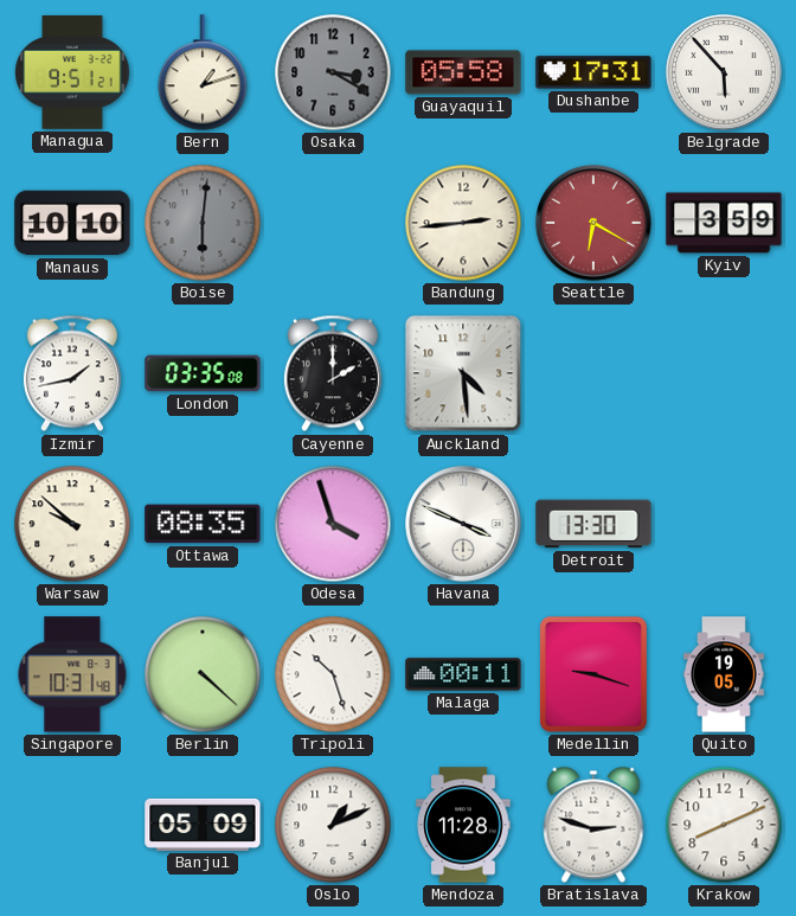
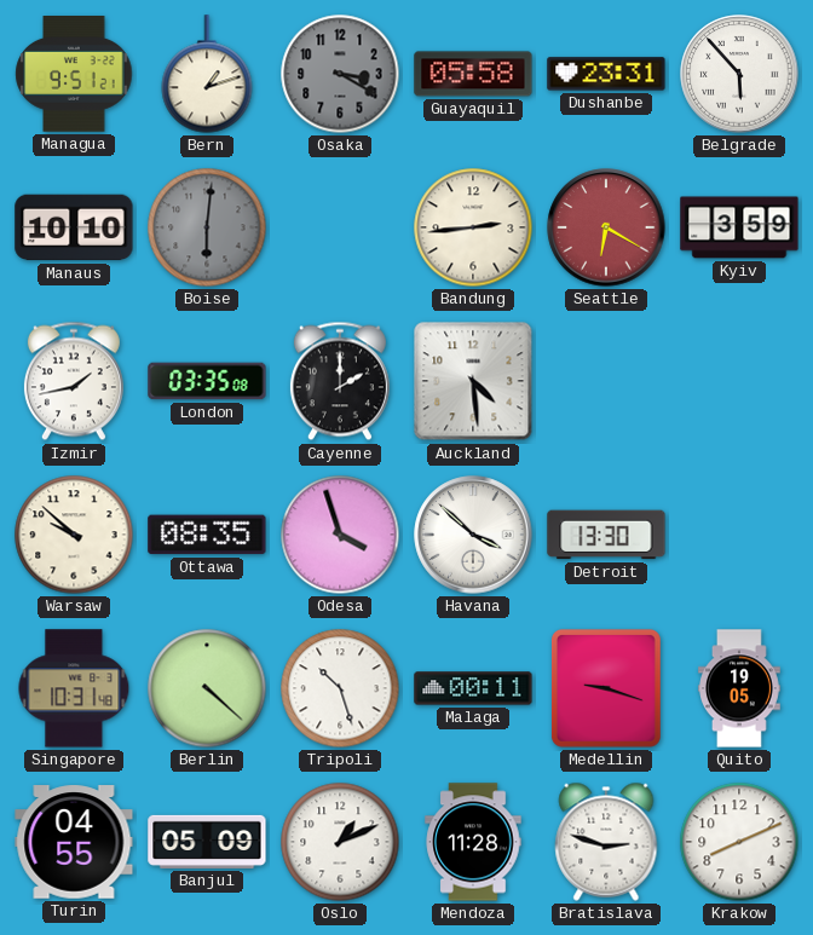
Dushanbe: 17:31 -> 23:31 (606, 74)
Havana: 3:49 -> 3:52 (473, 535)
Turin: none -> 04:55 (74, 842)
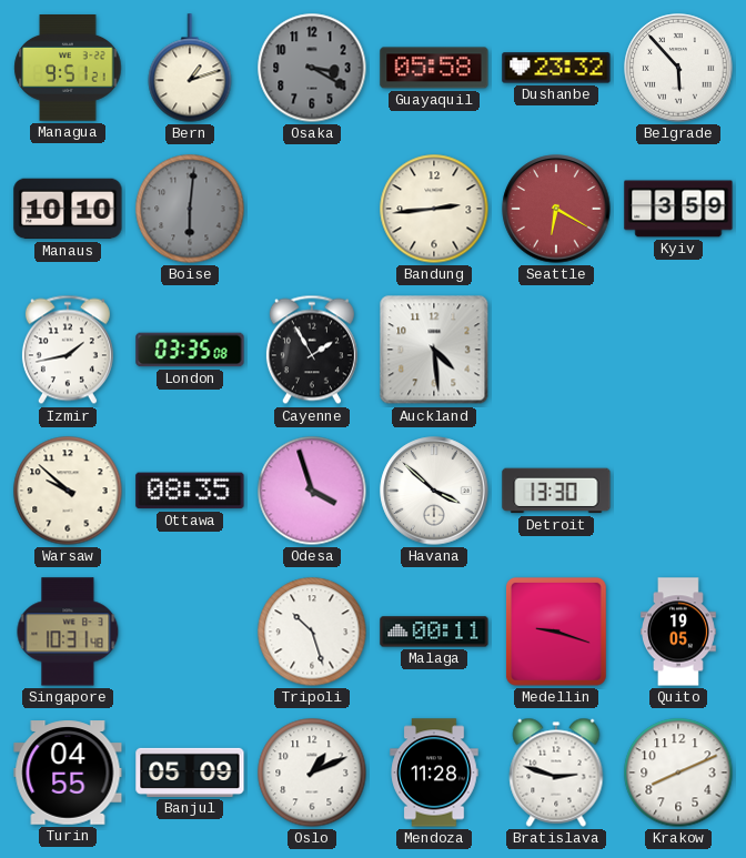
Dushanbe: 23:31 -> 23:32 (556, 68)
Cayenne: 2:00 -> 1:55 (312, 350)
Berlin: 4:22 -> none (207, 688)
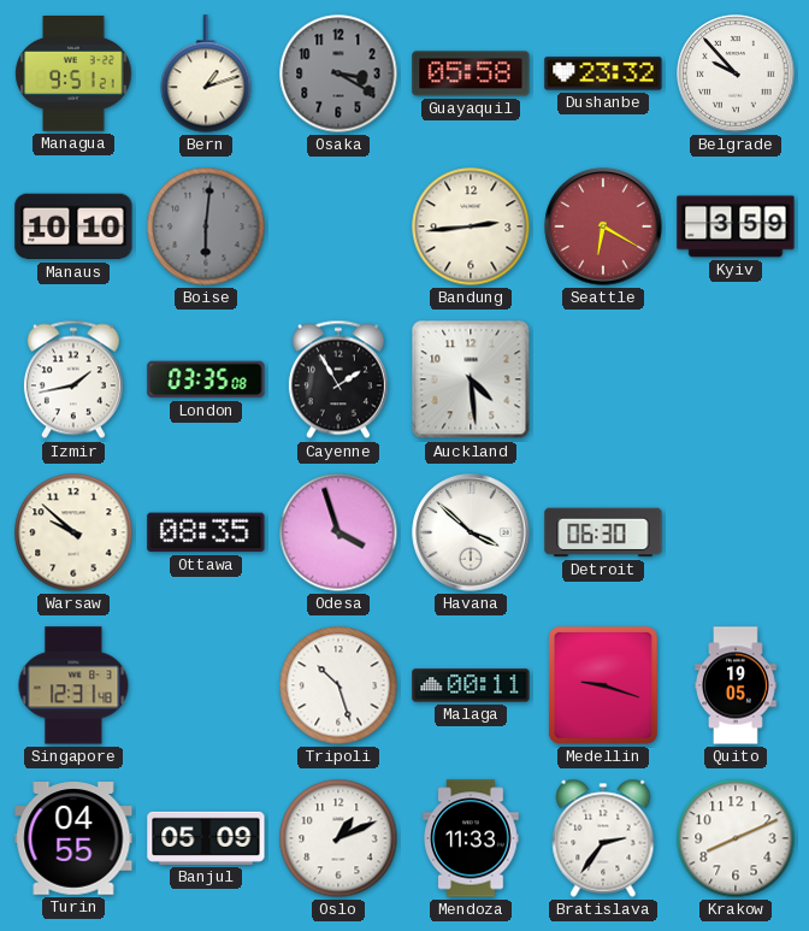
Belgrade: 5:53 -> 9:53 (736, 73)
Detroit: 13:30 -> 06:30 (603, 532)
Singapore: 10:31 -> 12:31 (73, 685)
Mendoza: 11:28 -> 11:33 (471, 838)
Bratislava: 2:48 -> 2:36 (603, 838)
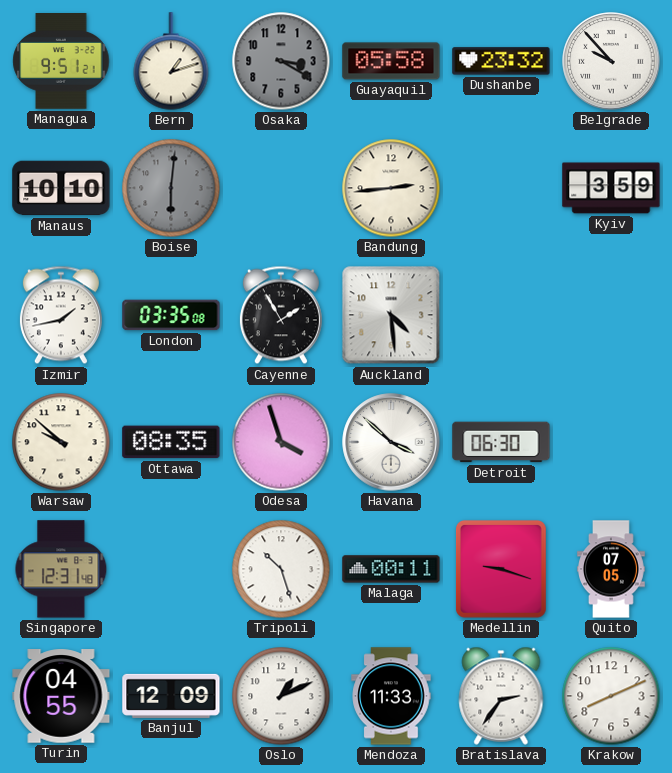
Seattle: 6:20 -> none (603, 226)
Quito: 19:05 -> 07:05 (612, 569)
Banjul: 05:09 -> 12:09 (171, 696)
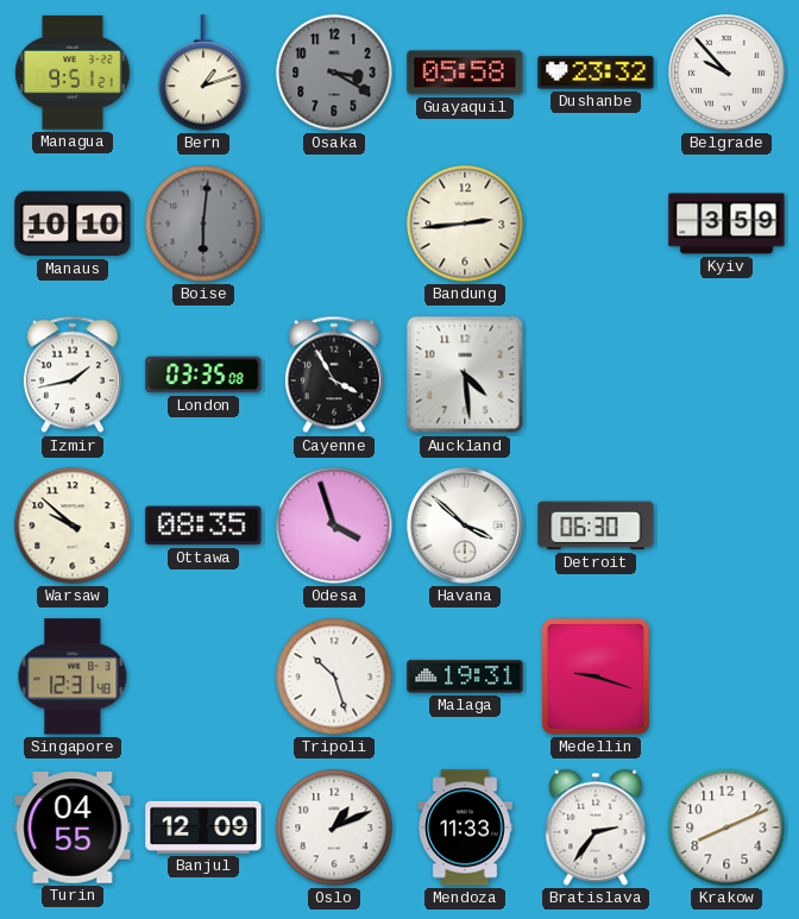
Cayenne: 1:55 -> 3:55 (334, 374)
Malaga: 00:11 -> 19:31 (465, 676)
Quito: 07:05 -> none (612, 569)
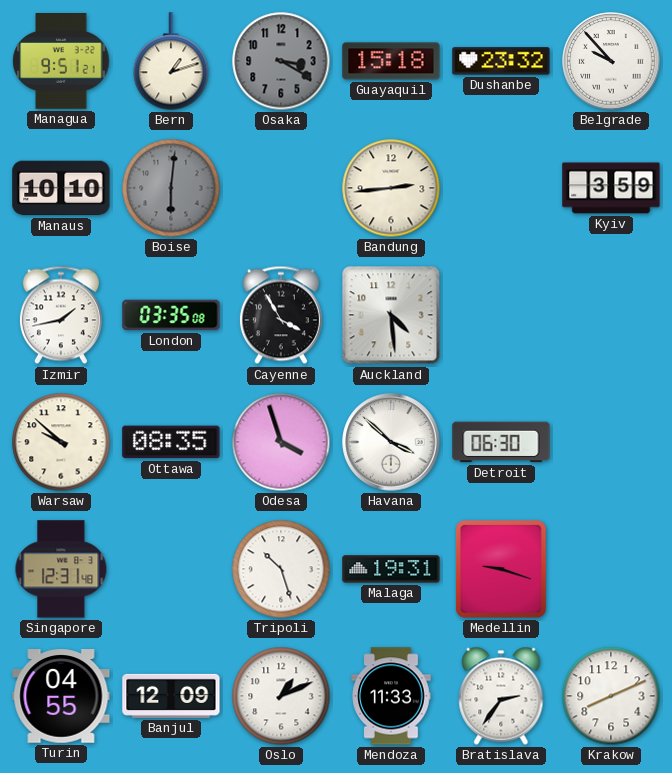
Guayaquil: 05:58 -> 15:18 (391, 61)
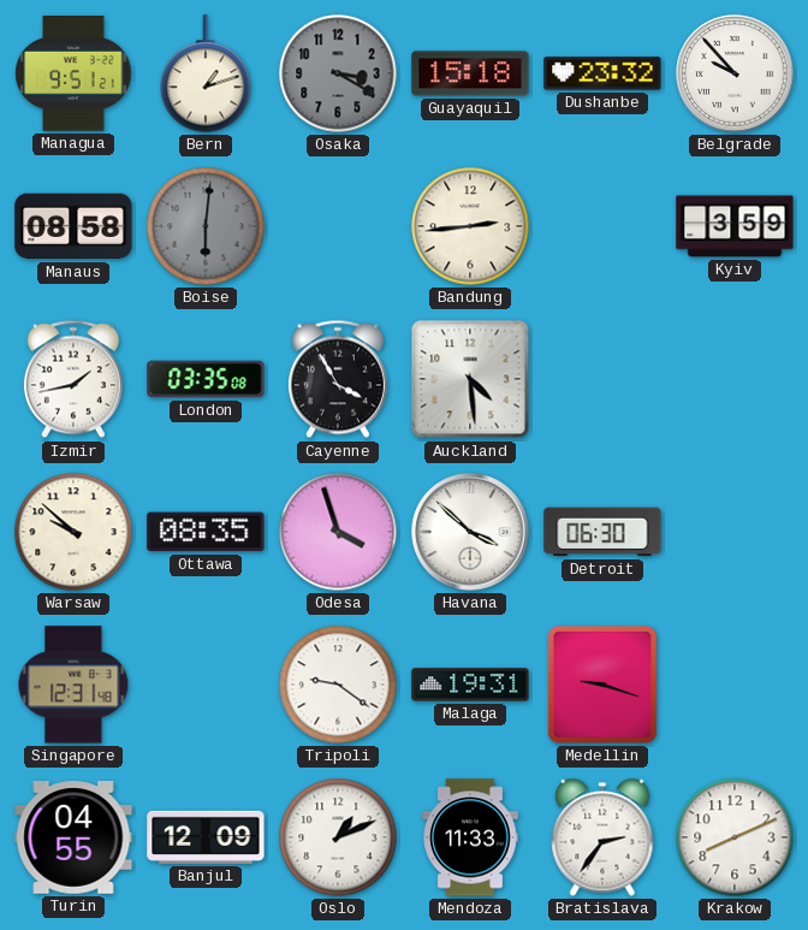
Manaus: 10:10 -> 08:58 (73, 226)
Tripoli: 10:27 -> 9:21 (338, 685)
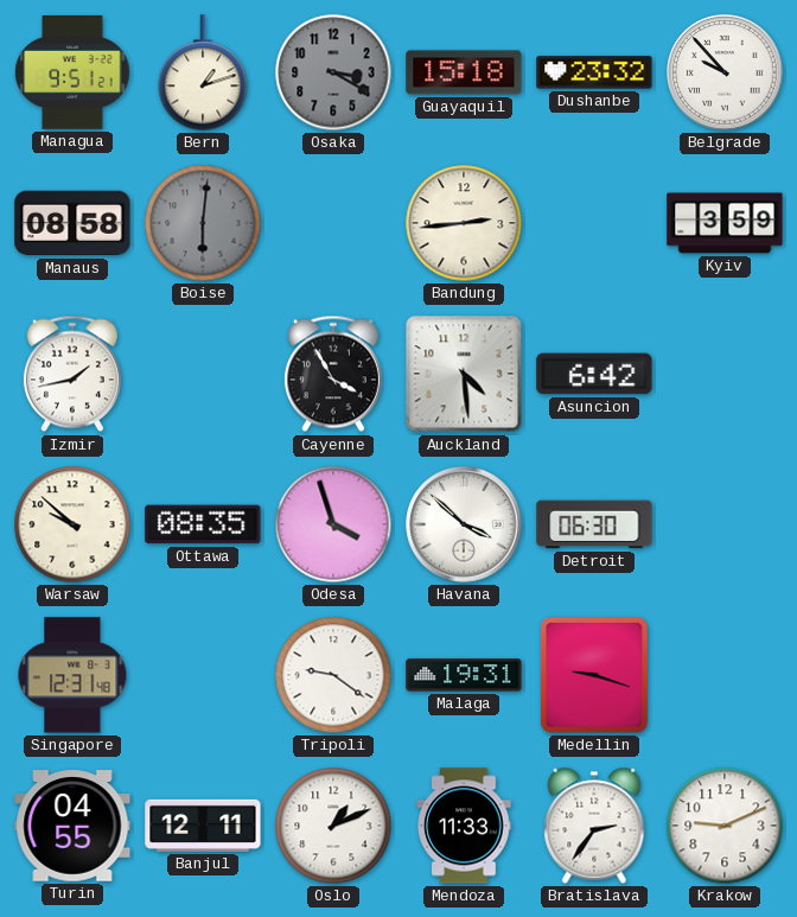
London: 03:35 -> none (206, 379)
Asuncion: none -> 6:42 (594, 374)
Banjul: 12:09 -> 12:11 (203, 826)
Krakow: 8:11 -> 9:11 (725, 826)
